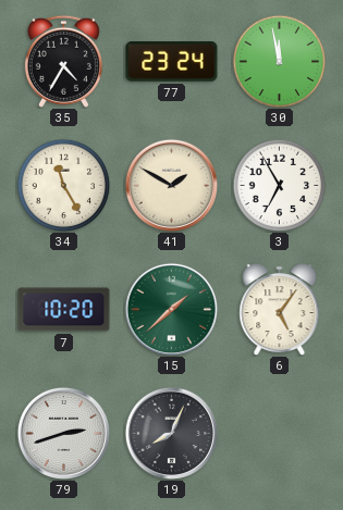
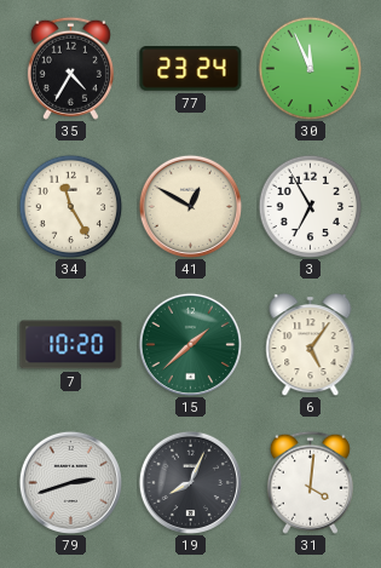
30: 11:58 -> 11:56 (310, 68)
41: 1:50 -> 12:50 (190, 206)
31: none -> 4:01 (310, 482)
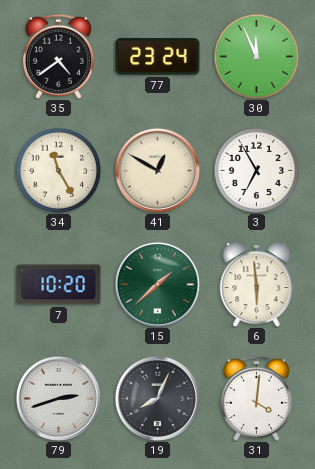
35: 4:35 -> 4:39 (58, 56)
6: 5:06 -> 5:59 (257, 285)
